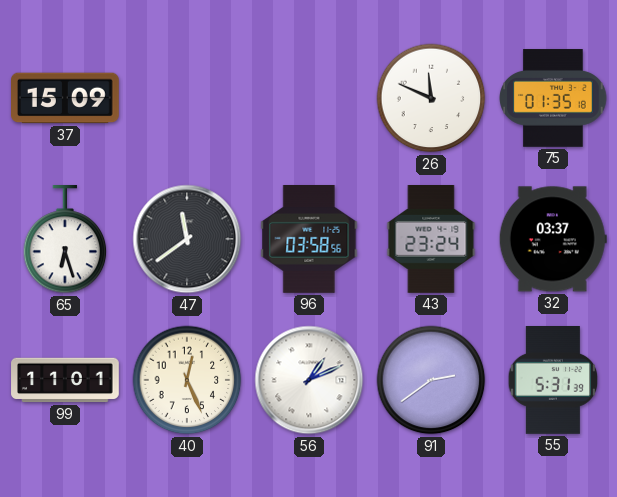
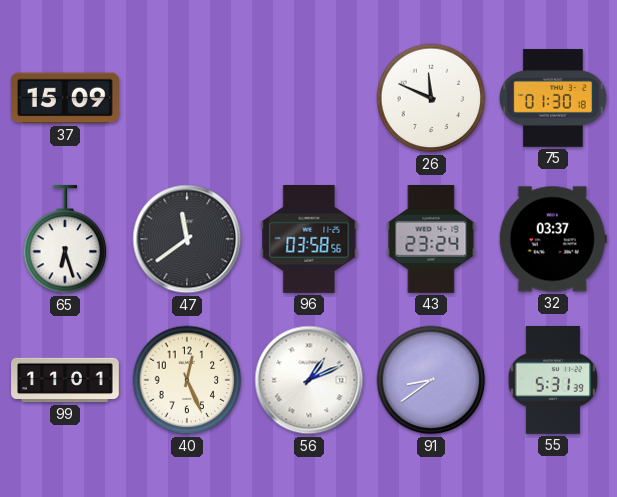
75: 01:35 -> 01:30 (553, 98)
91: 2:39 -> 8:39 (431, 380)
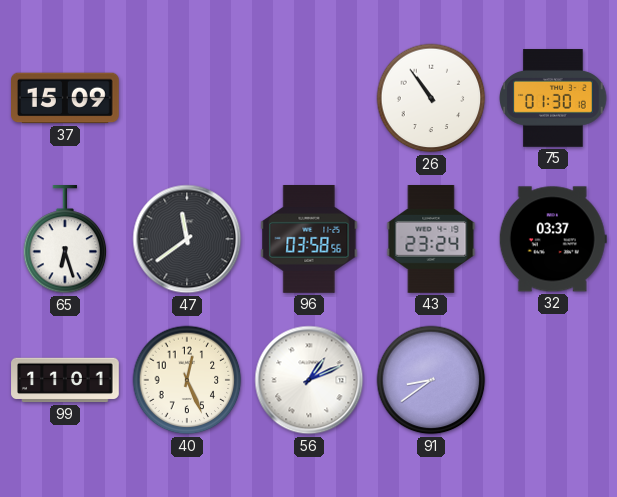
26: 11:49 -> 10:54 (431, 98)
55: 5:31 -> none (553, 381)
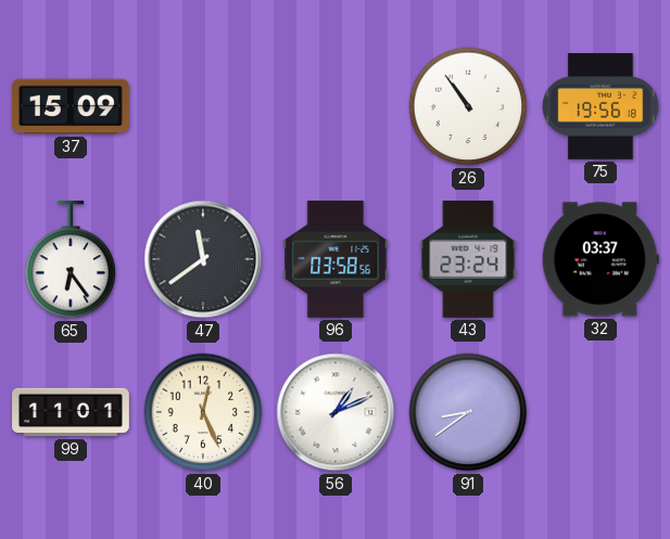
75: 01:30 -> 19:56 (601, 106)
65: 6:27 -> 6:24 (71, 260)
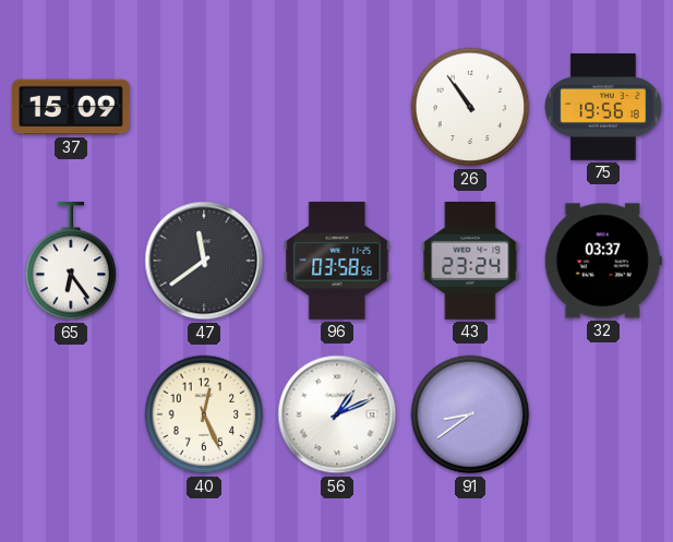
99: 11:01 -> none (71, 412)
